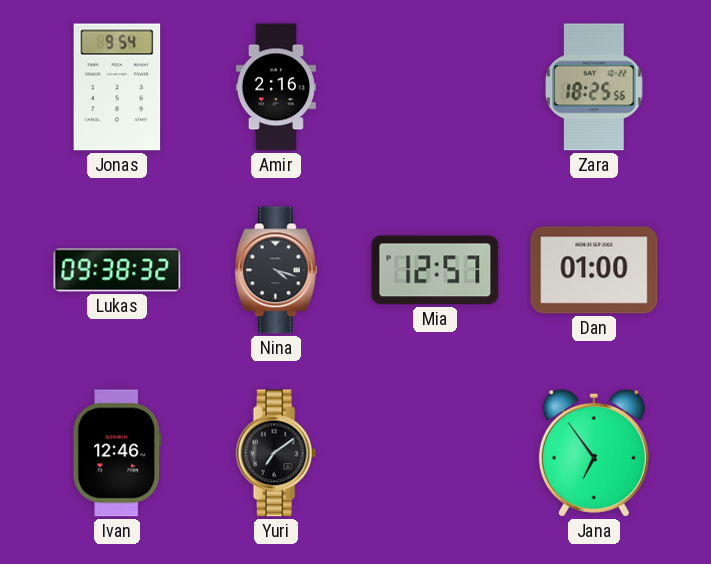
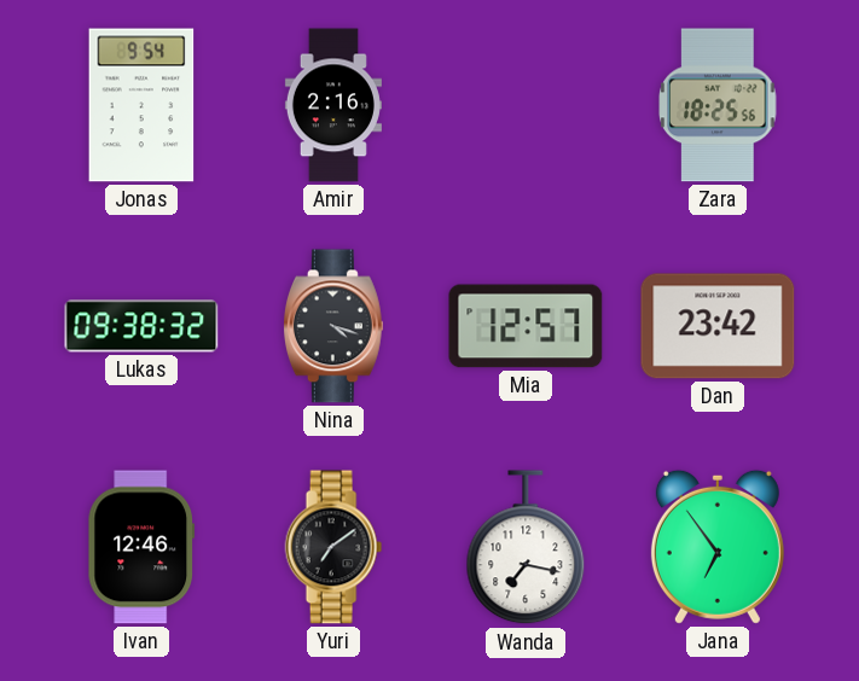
Dan: 01:00 -> 23:42 (718, 326)
Wanda: none -> 7:17 (526, 548)
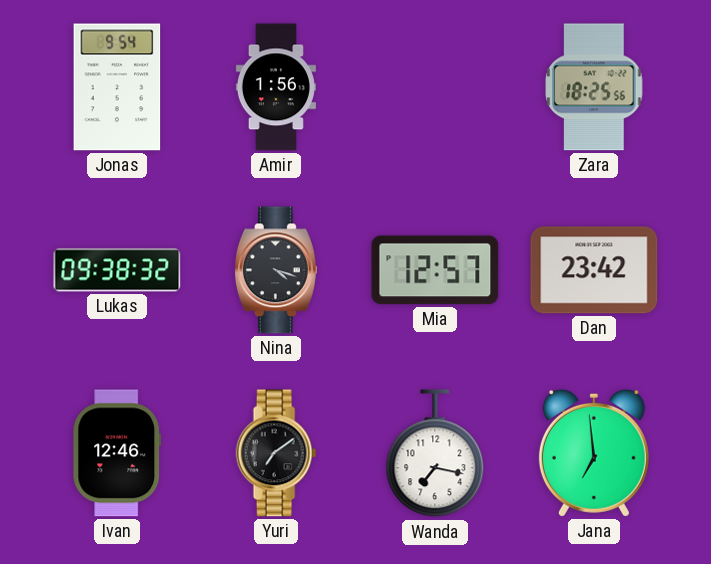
Amir: 2:16 -> 1:56 (276, 87)
Jana: 6:54 -> 6:59 (594, 453)
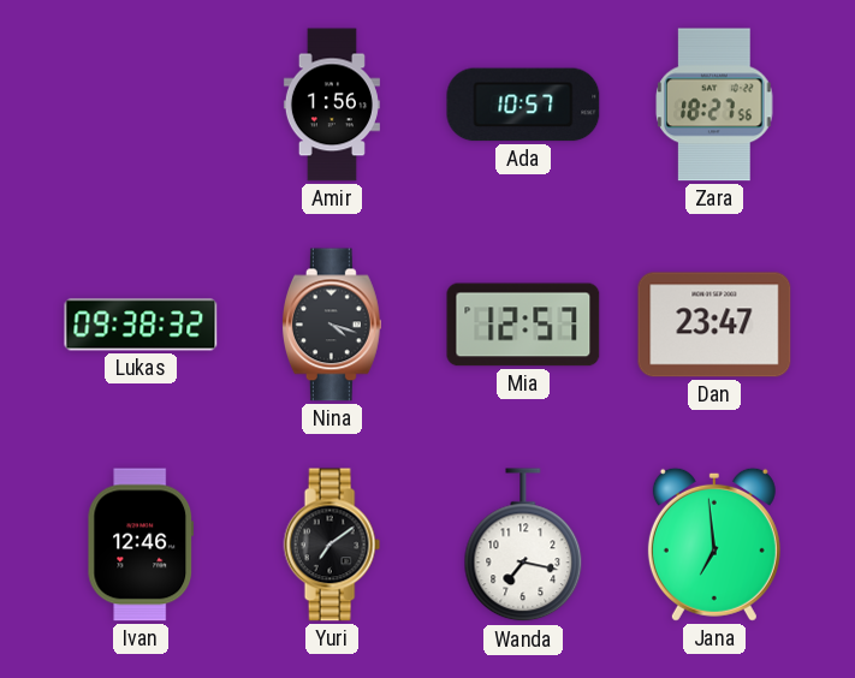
Jonas: 9:54 -> none (117, 87)
Ada: none -> 10:57 (523, 105)
Zara: 18:25 -> 18:27 (714, 105)
Dan: 23:42 -> 23:47 (714, 325)
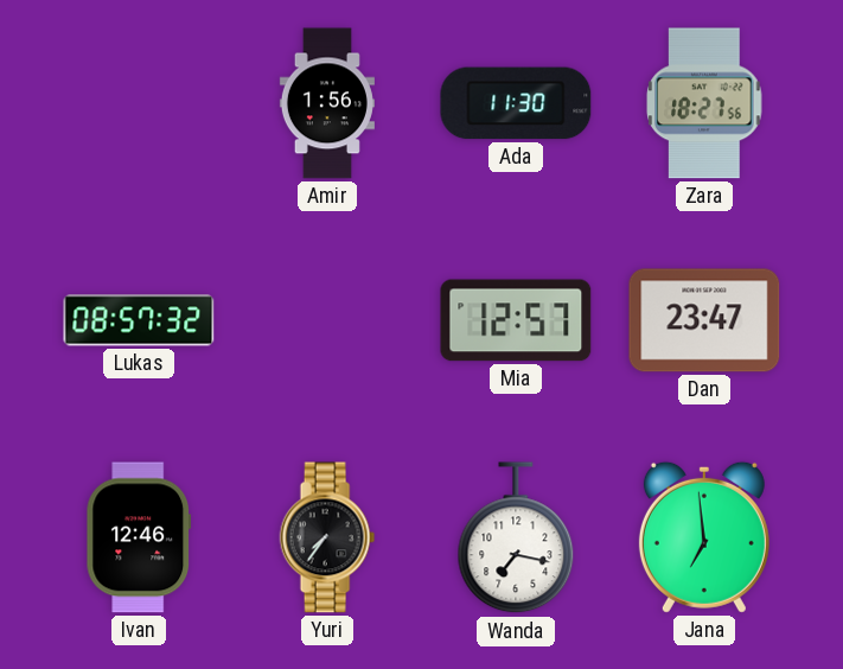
Ada: 10:57 -> 11:30 (516, 103)
Lukas: 09:38 -> 08:57 (139, 320)
Nina: 4:18 -> none (332, 325)
Yuri: 7:09 -> 7:36 (327, 537)
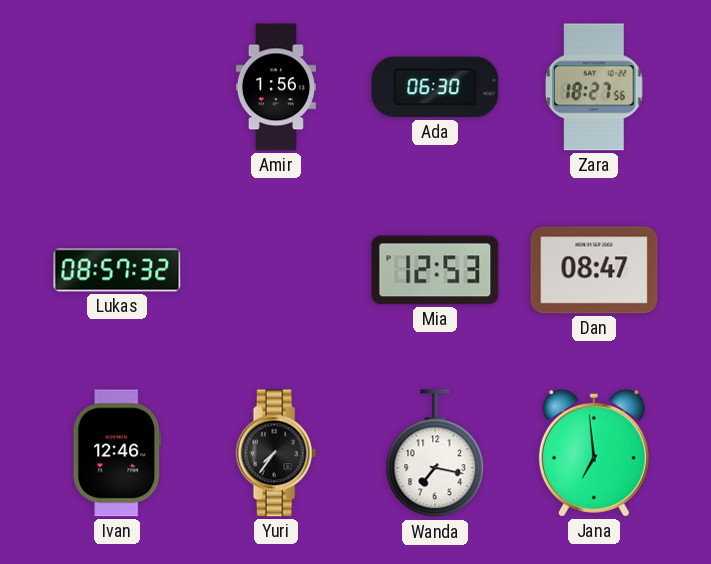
Ada: 11:30 -> 06:30 (435, 87)
Mia: 12:57 -> 12:53 (435, 270)
Dan: 23:47 -> 08:47 (594, 270)
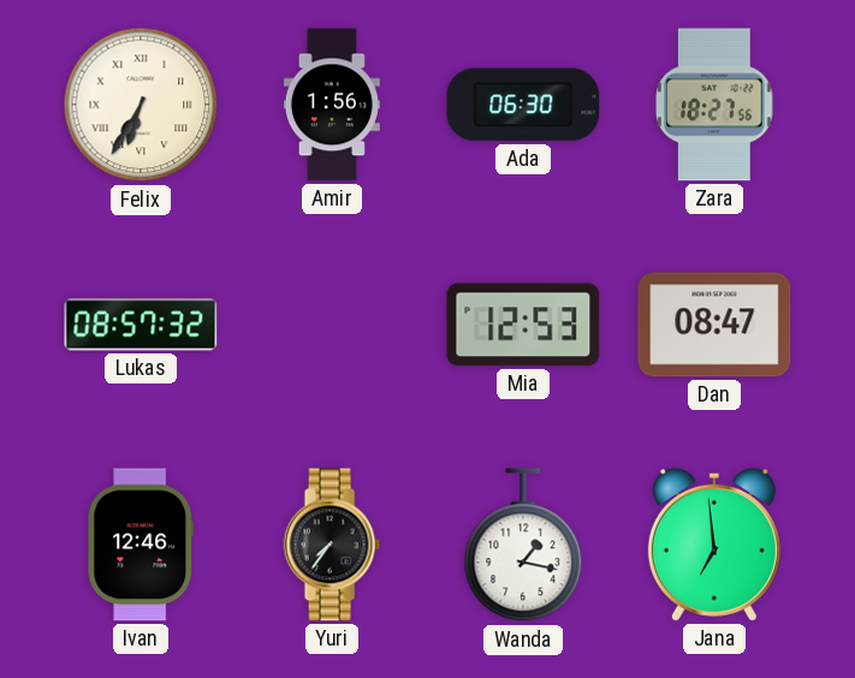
Felix: none -> 6:35 (141, 105)
Wanda: 7:17 -> 1:17 (523, 546)
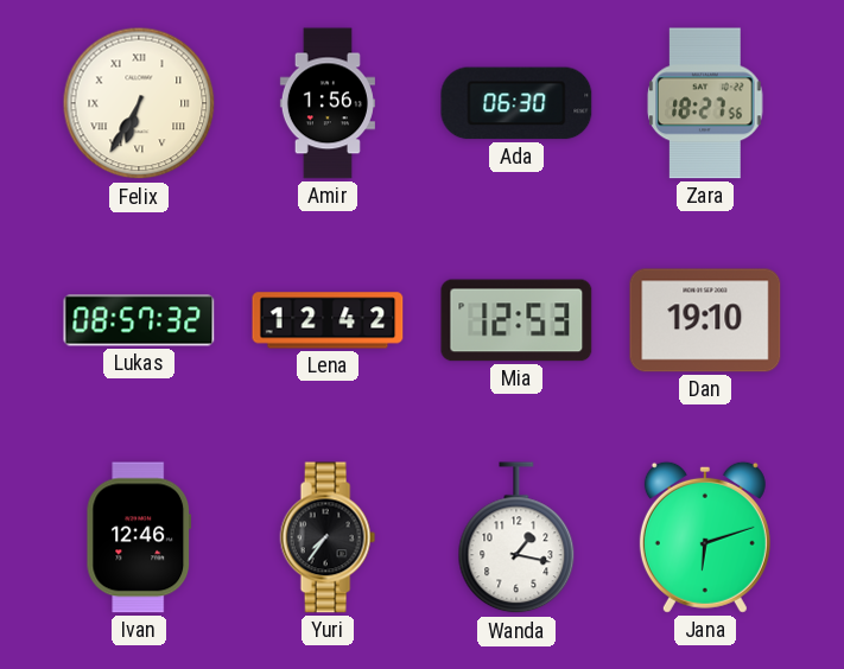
Lena: none -> 12:42 (328, 320)
Dan: 08:47 -> 19:10 (705, 320)
Jana: 6:59 -> 6:12 (705, 537)
